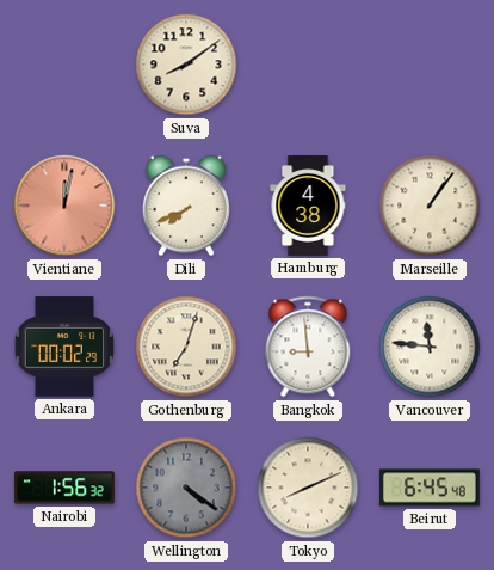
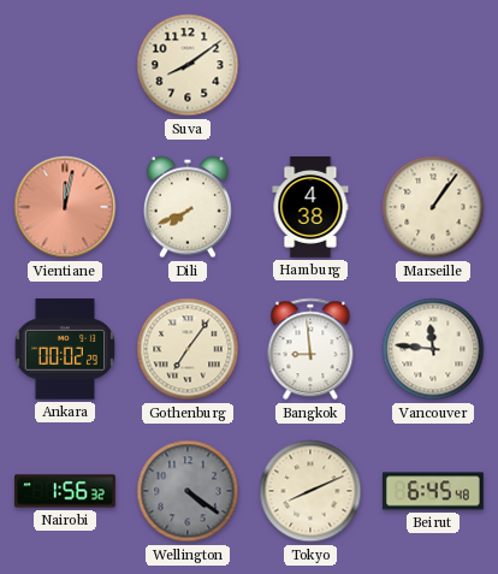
Gothenburg: 7:03 -> 7:06 (188, 349)
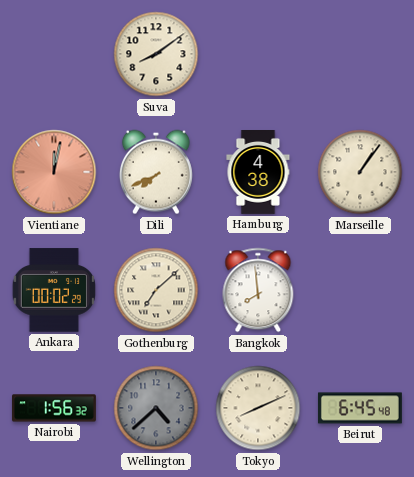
Gothenburg: 7:06 -> 7:08 (156, 290)
Bangkok: 8:59 -> 7:59 (258, 290)
Vancouver: 11:46 -> none (433, 349)
Wellington: 4:21 -> 4:38 (156, 408)
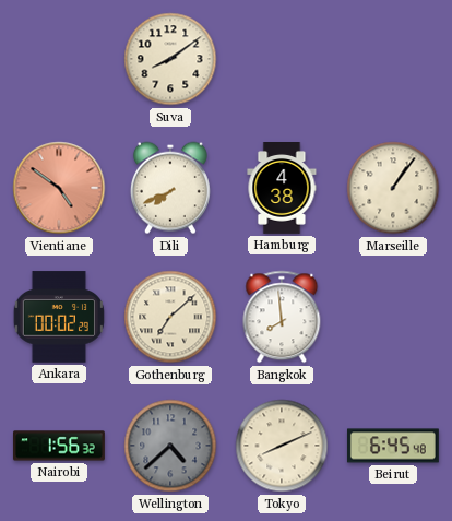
Vientiane: 12:02 -> 4:51 (59, 188)
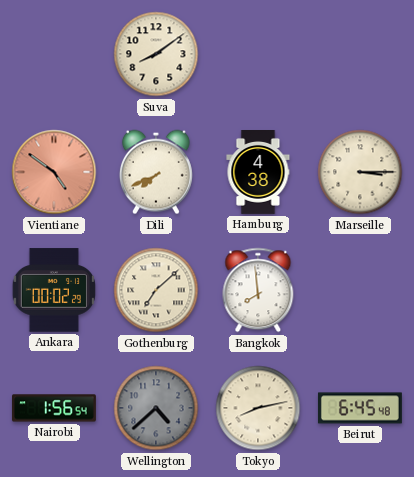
Marseille: 1:06 -> 3:15 (360, 172)
Nairobi: 1:56:32 -> 1:56:54 (54, 408)
Tokyo: 8:11 -> 8:13 (258, 408)
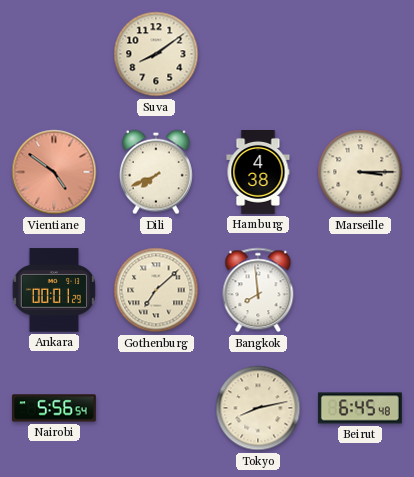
Ankara: 00:02 -> 00:01 (54, 290)
Nairobi: 1:56 -> 5:56 (54, 408)
Wellington: 4:38 -> none (156, 408)
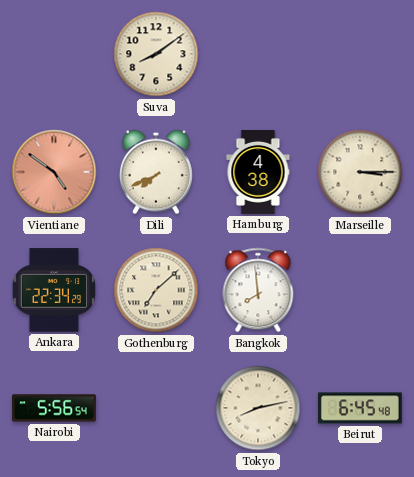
Ankara: 00:01 -> 22:34 (54, 290)
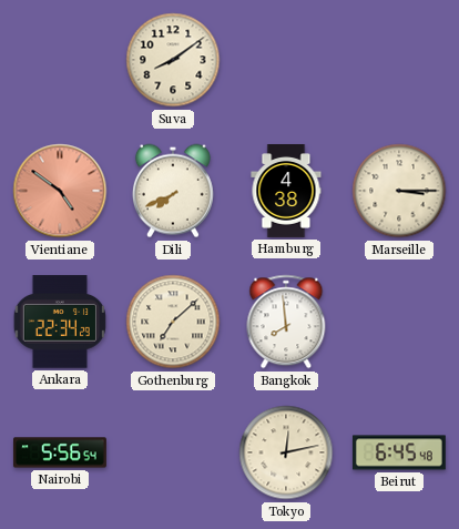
Tokyo: 8:13 -> 12:13 (286, 452)
